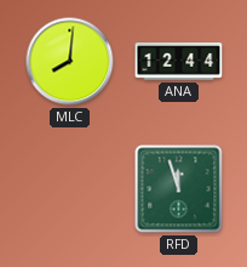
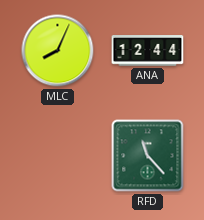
MLC: 8:01 -> 8:04 (58, 51)
RFD: 11:57 -> 11:23 (148, 156)
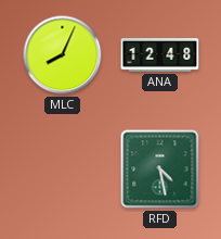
ANA: 12:44 -> 12:48 (160, 55)
RFD: 11:23 -> 4:28 (160, 169)
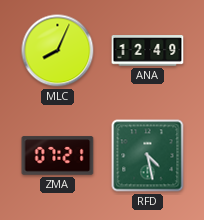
ANA: 12:48 -> 12:49 (148, 51)
ZMA: none -> 07:21 (58, 156)
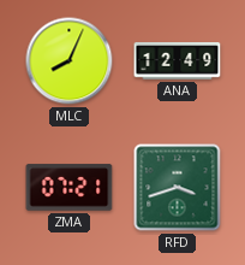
RFD: 4:28 -> 3:42 (178, 188)
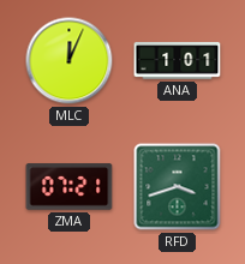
MLC: 8:04 -> 12:04 (70, 61)
ANA: 12:49 -> 1:01 (178, 61)
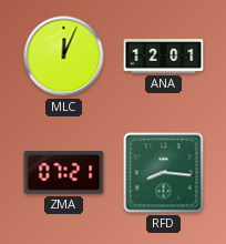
ANA: 1:01 -> 12:01 (164, 57)
RFD: 3:42 -> 8:16 (164, 173)
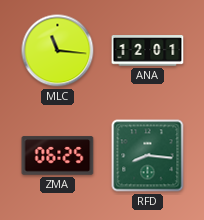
MLC: 12:04 -> 11:16 (58, 51)
ZMA: 07:21 -> 06:25 (58, 156)
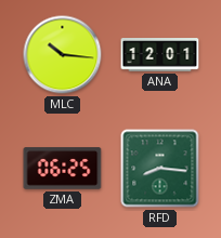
MLC: 11:16 -> 10:16 (63, 55)
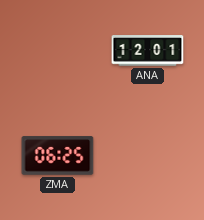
MLC: 10:16 -> none (63, 55)
RFD: 8:16 -> none (160, 169)
